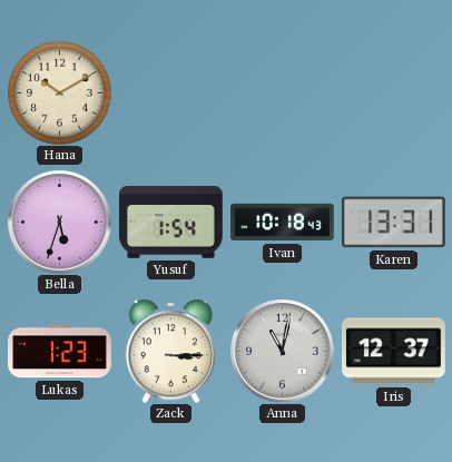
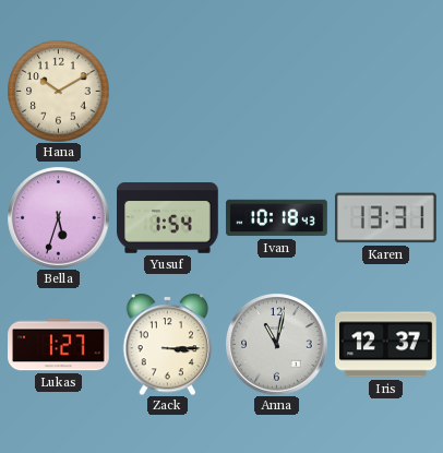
Lukas: 1:23 -> 1:27 (59, 345)
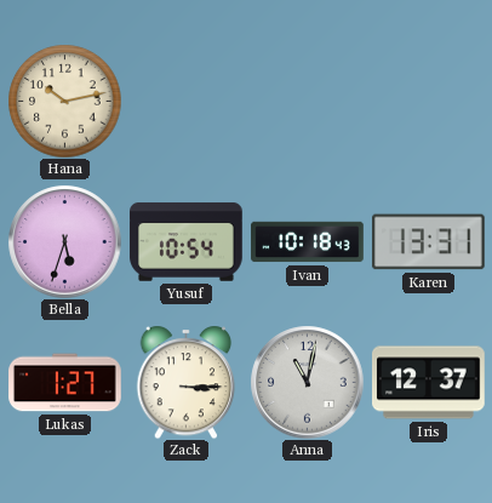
Hana: 10:10 -> 10:13 (64, 101)
Yusuf: 1:54 -> 10:54 (187, 242)
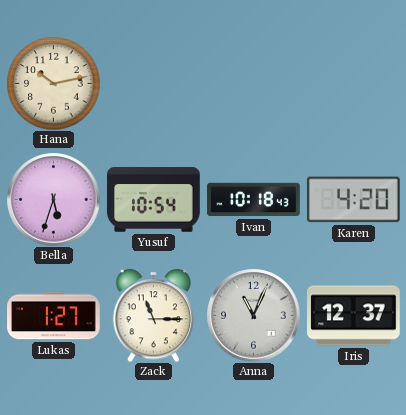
Karen: 13:31 -> 4:20 (353, 200)
Zack: 3:15 -> 11:15 (154, 315)
Anna: 11:02 -> 11:04 (253, 315)
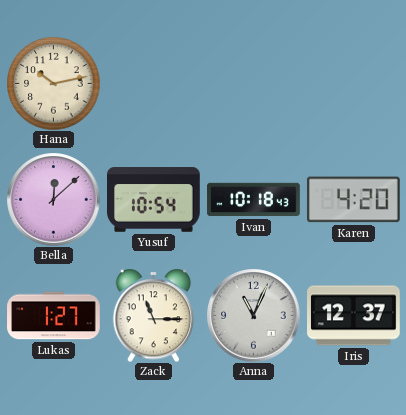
Bella: 5:33 -> 12:08 (53, 199)
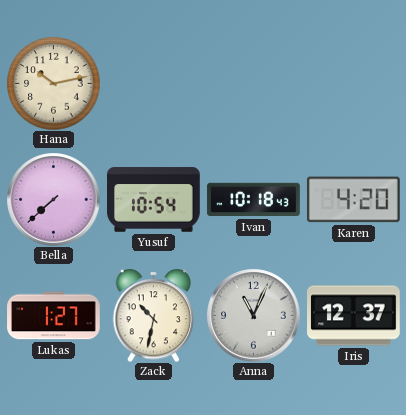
Bella: 12:08 -> 7:38 (53, 199)
Zack: 11:15 -> 10:32 (154, 315)
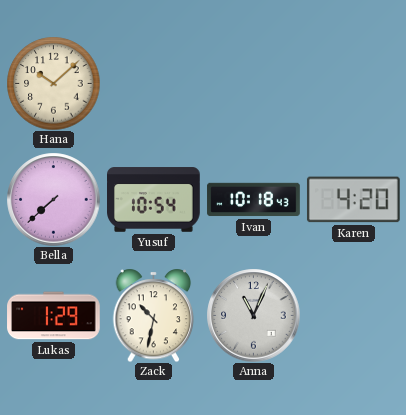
Hana: 10:13 -> 10:08 (53, 83)
Lukas: 1:27 -> 1:29 (54, 316)
Iris: 12:37 -> none (354, 316)
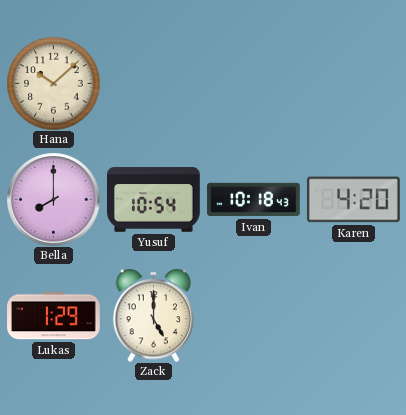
Bella: 7:38 -> 8:00 (53, 199)
Zack: 10:32 -> 5:00 (154, 315)
Anna: 11:04 -> none (253, 315)
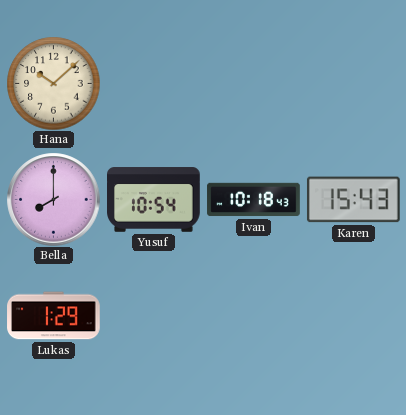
Karen: 4:20 -> 15:43 (353, 200)
Zack: 5:00 -> none (154, 315)
